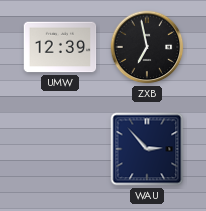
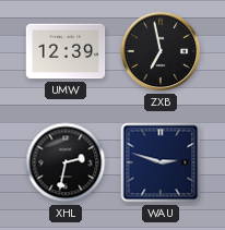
XHL: none -> 2:32 (66, 162)
WAU: 2:53 -> 2:48 (161, 162)
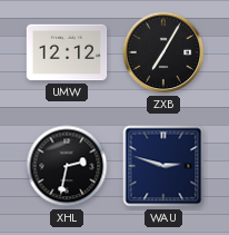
UMW: 12:39 -> 12:12 (67, 52)
ZXB: 6:58 -> 7:05 (163, 52)
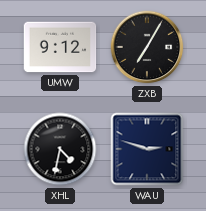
UMW: 12:12 -> 9:12 (60, 47)
XHL: 2:32 -> 4:32 (60, 149)
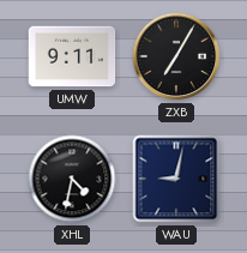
UMW: 9:12 -> 9:11 (72, 56)
WAU: 2:48 -> 9:02 (176, 179)
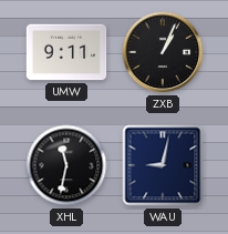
ZXB: 7:05 -> 1:04 (163, 52)
XHL: 4:32 -> 11:32 (66, 165)
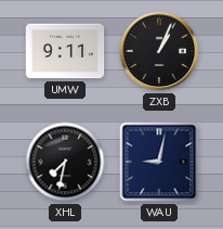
XHL: 11:32 -> 7:32 (65, 162)
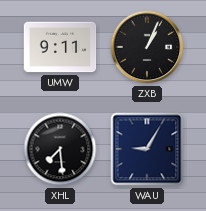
XHL: 7:32 -> 7:29 (60, 149)
WAU: 9:02 -> 9:05 (147, 149)
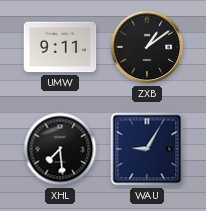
ZXB: 1:04 -> 1:09 (147, 47)
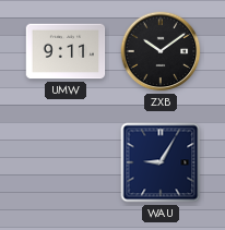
ZXB: 1:09 -> 10:09 (161, 51)
XHL: 7:29 -> none (60, 149)
